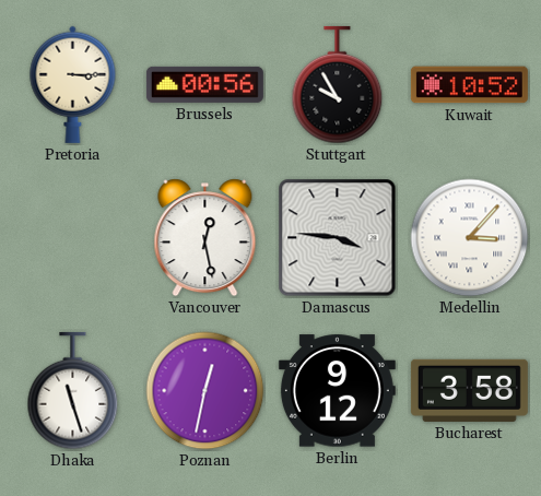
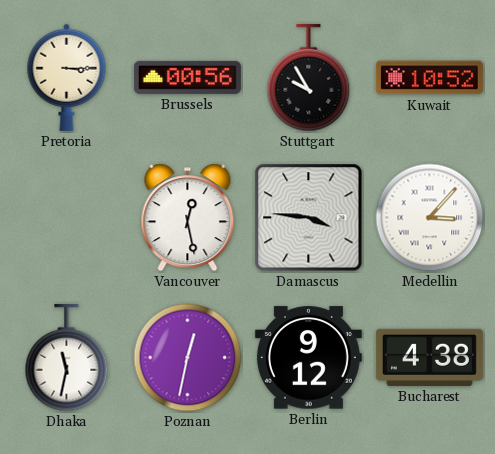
Dhaka: 11:27 -> 11:32 (67, 358)
Bucharest: 3:58 -> 4:38 (429, 357)
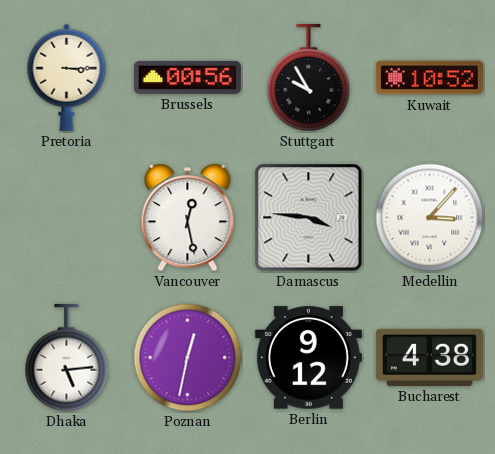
Dhaka: 11:32 -> 5:14 (67, 358)
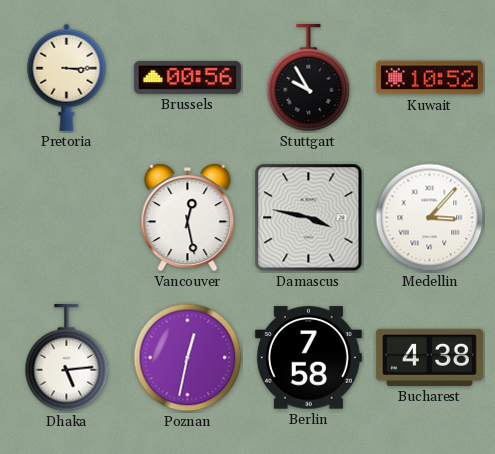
Damascus: 3:46 -> 3:47 (309, 218)
Berlin: 9:12 -> 7:58 (308, 358)
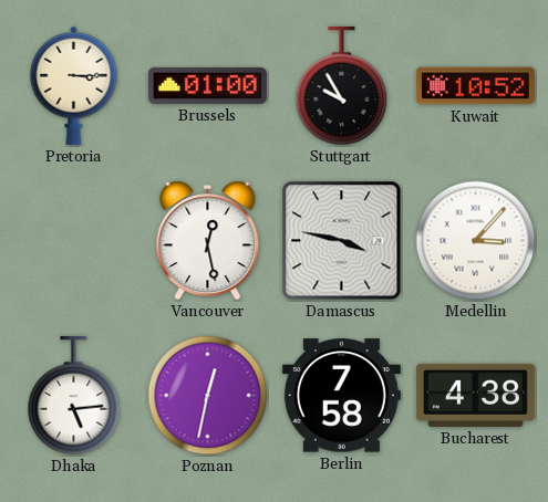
Brussels: 00:56 -> 01:00 (207, 85)
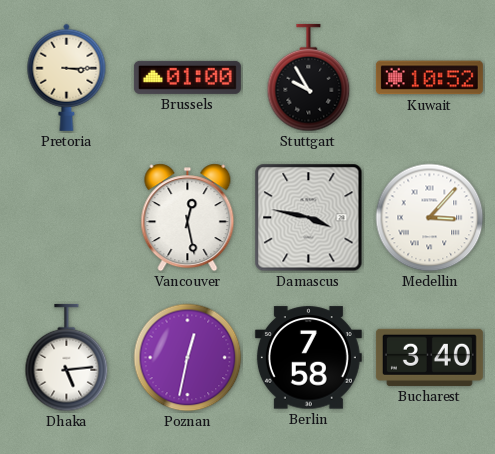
Bucharest: 4:38 -> 3:40 (429, 357)
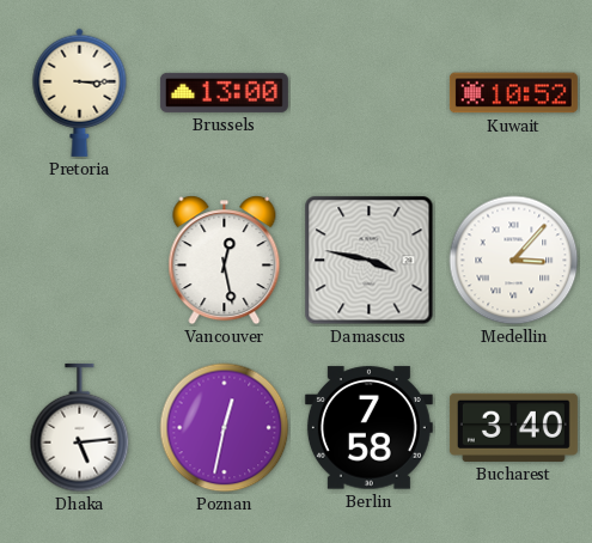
Brussels: 01:00 -> 13:00 (224, 92)
Stuttgart: 9:55 -> none (309, 78)
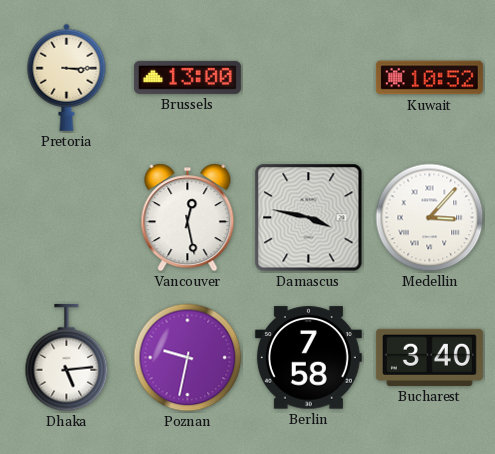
Poznan: 12:32 -> 9:32 (188, 358)
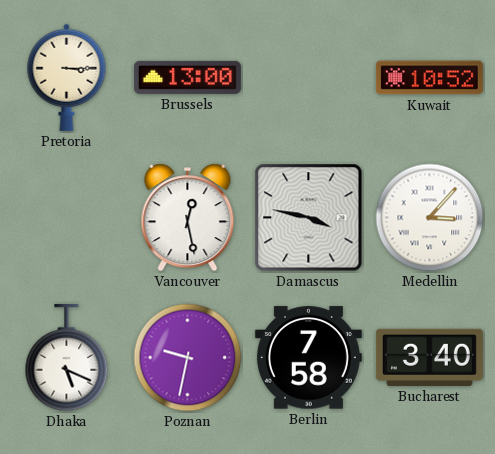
Dhaka: 5:14 -> 5:19 (67, 358)
